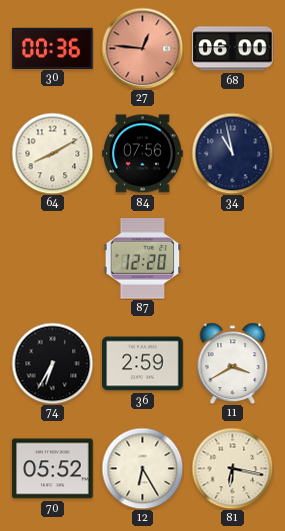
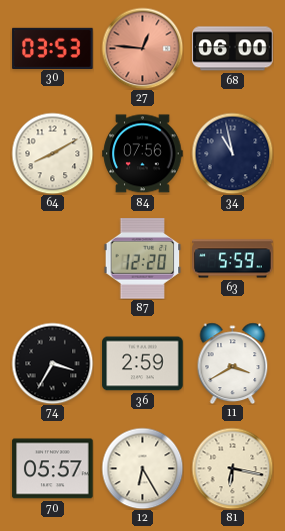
30: 00:36 -> 03:53 (53, 48)
63: none -> 5:59 (233, 259)
74: 6:35 -> 3:35 (52, 363)
70: 05:52 -> 05:57 (53, 469)
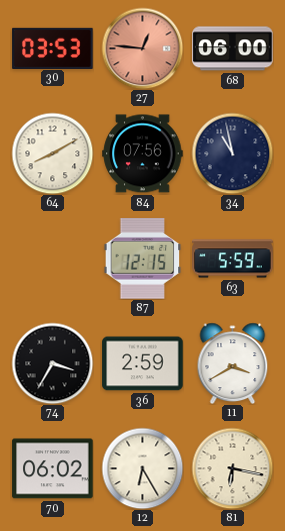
87: 12:20 -> 12:15 (143, 259)
70: 05:57 -> 06:02 (53, 469)
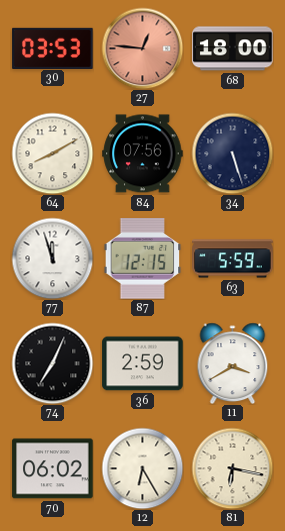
68: 06:00 -> 18:00 (233, 49)
34: 10:58 -> 5:27 (232, 153)
77: none -> 11:57 (52, 258)
74: 3:35 -> 7:04 (52, 363)
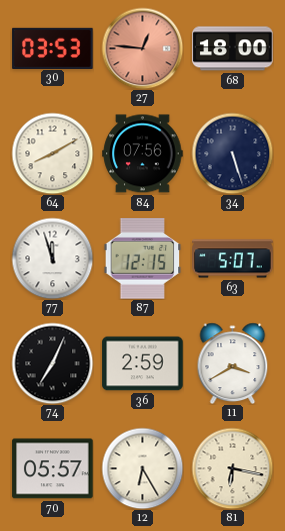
63: 5:59 -> 5:07 (233, 259)
70: 06:02 -> 05:57 (53, 469)
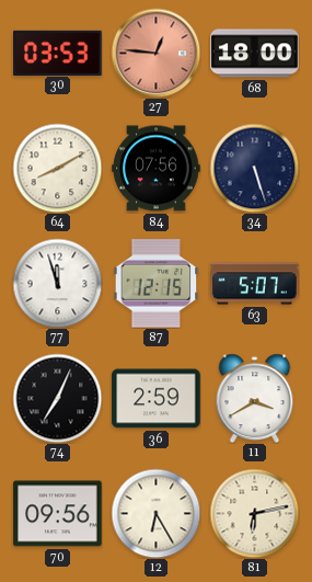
70: 05:57 -> 09:56 (58, 514)
81: 6:17 -> 6:13 (254, 513)
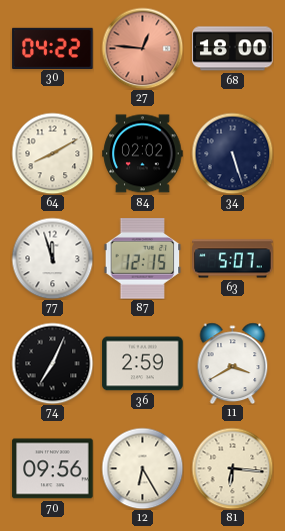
30: 03:53 -> 04:22 (53, 48)
84: 07:56 -> 02:02 (143, 154)
81: 6:13 -> 6:16 (232, 468)
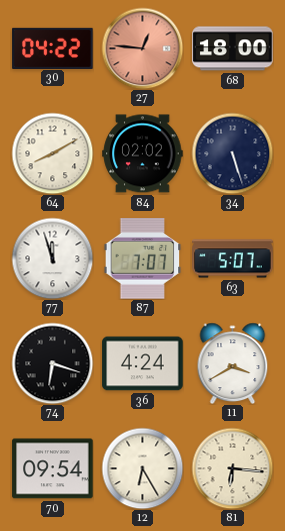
87: 12:15 -> 7:07 (143, 259)
74: 7:04 -> 6:18 (52, 363)
36: 2:59 -> 4:24 (143, 364)
70: 09:56 -> 09:54 (53, 469)
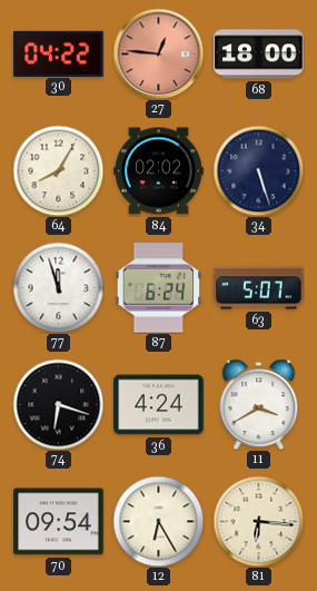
64: 8:10 -> 8:05 (58, 170)
87: 7:07 -> 6:24 (159, 288)
